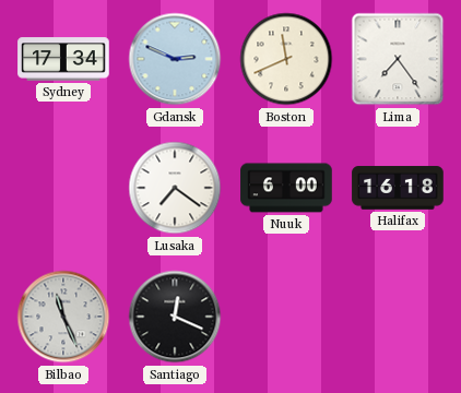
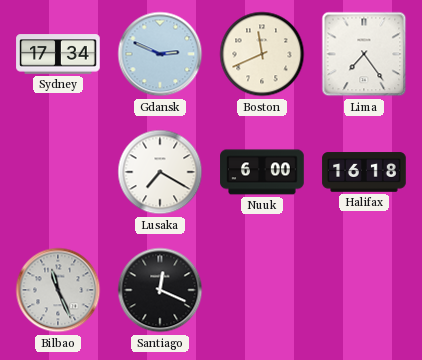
Lusaka: 7:21 -> 7:20 (160, 172)
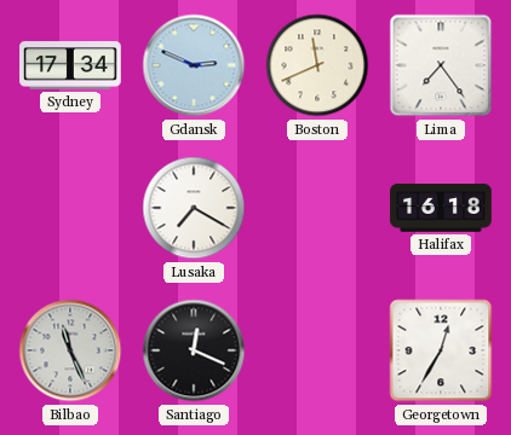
Nuuk: 6:00 -> none (262, 172)
Georgetown: none -> 12:35 (441, 350)
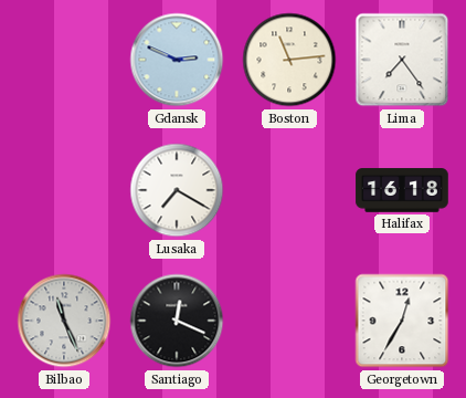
Sydney: 17:34 -> none (70, 65)
Boston: 11:41 -> 11:14 (289, 60)
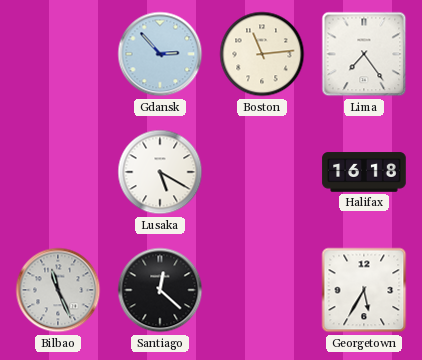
Gdansk: 2:49 -> 2:53 (160, 54)
Lusaka: 7:20 -> 5:20 (160, 172)
Santiago: 12:19 -> 12:22 (160, 290)
Georgetown: 12:35 -> 5:35 (364, 290)
